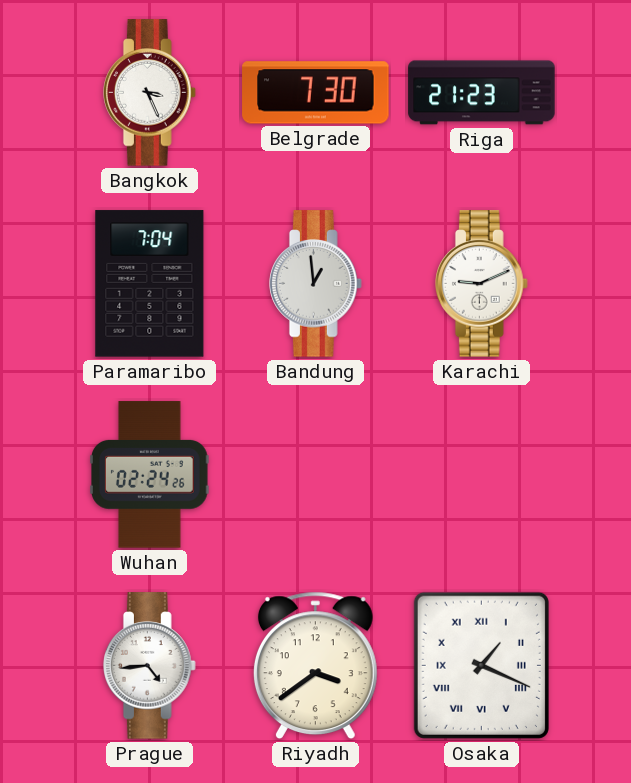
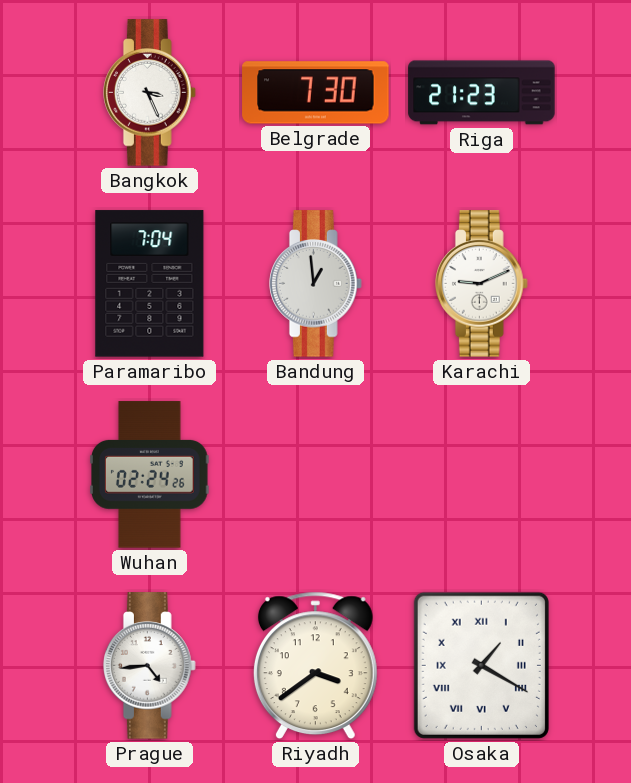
Osaka: 1:19 -> 1:20 (481, 665)
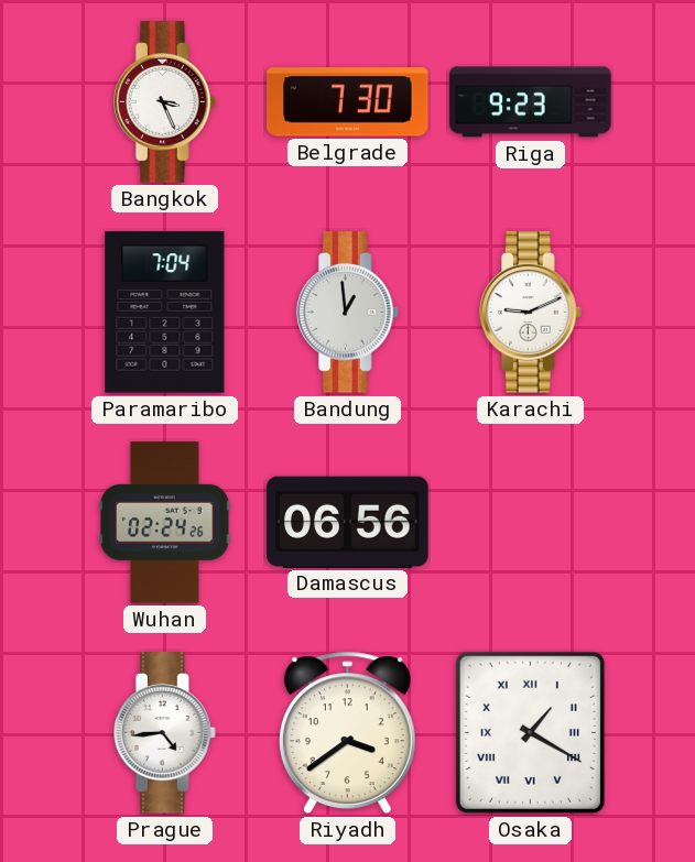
Riga: 21:23 -> 9:23 (531, 102)
Damascus: none -> 06:56 (348, 522)
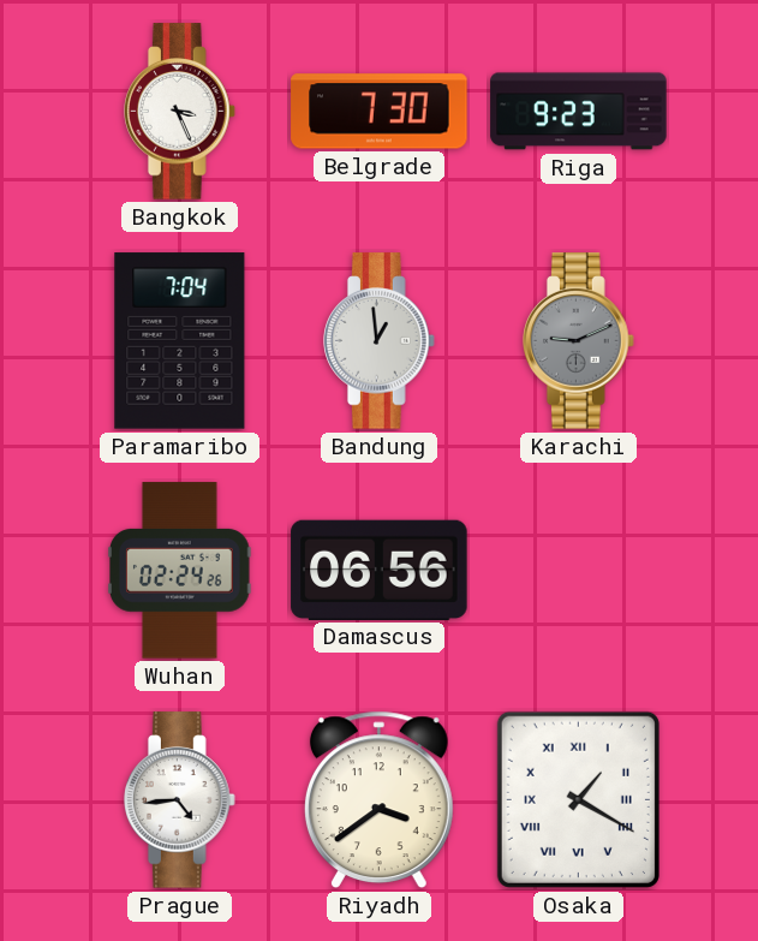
Karachi dial: white -> grey (579, 341)
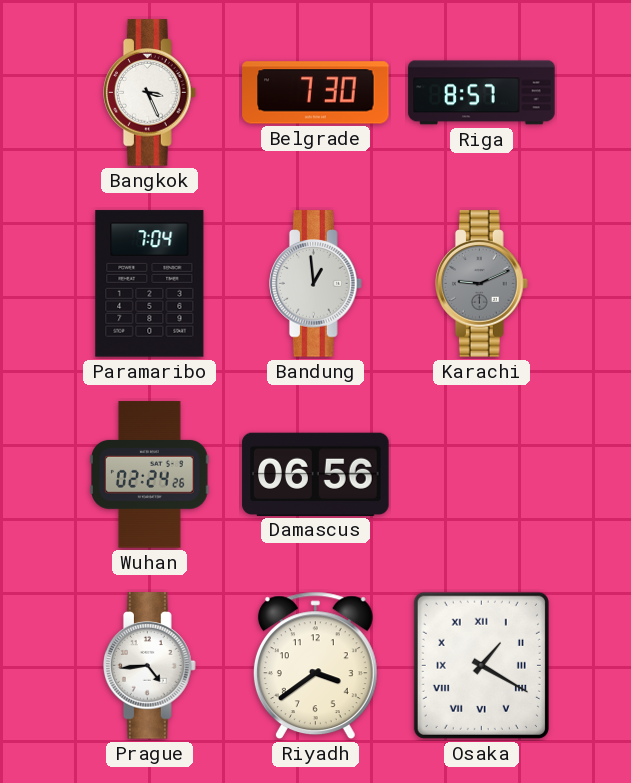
Riga: 9:23 -> 8:57 (482, 93)
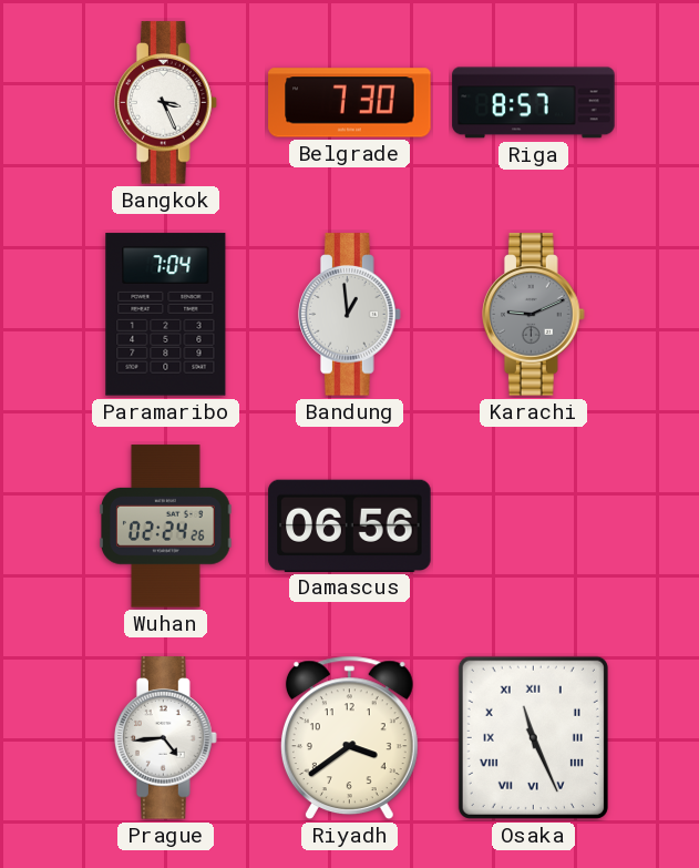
Osaka: 1:20 -> 11:26 (533, 737)
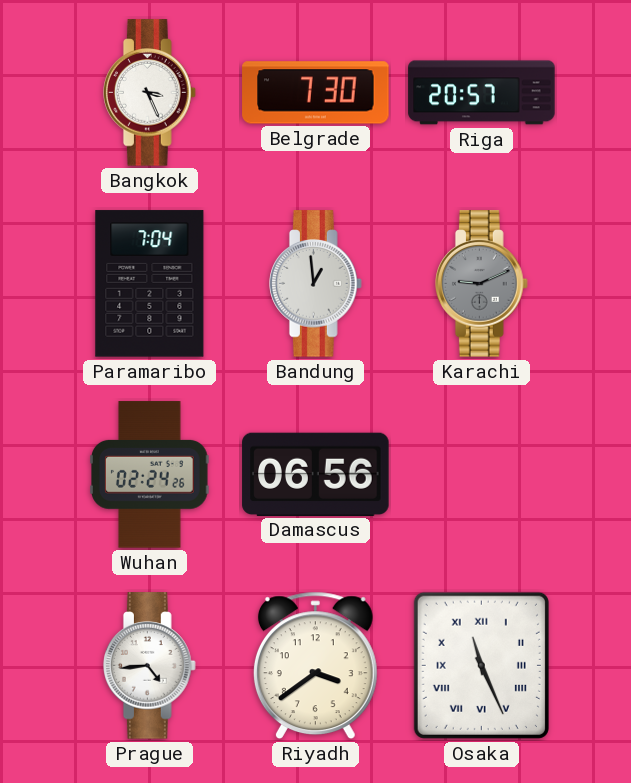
Riga: 8:57 -> 20:57 (482, 93)
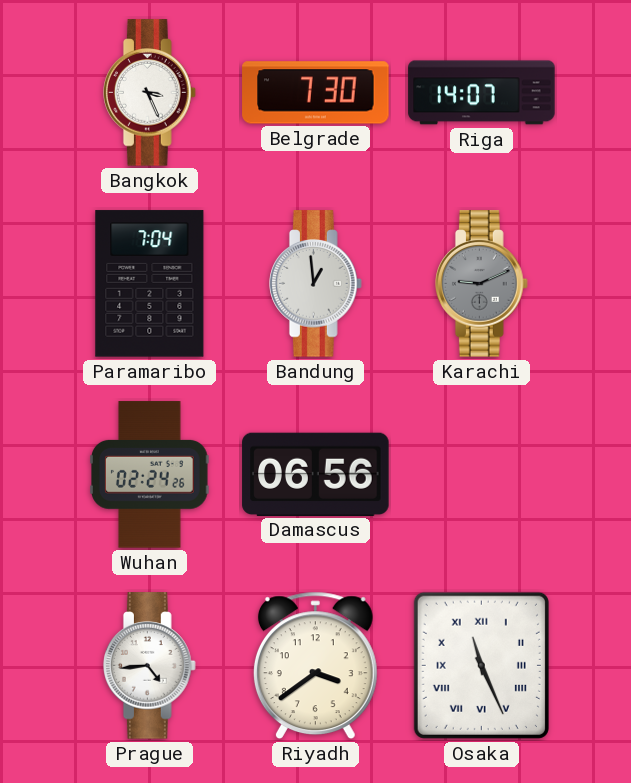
Riga: 20:57 -> 14:07 (482, 93)
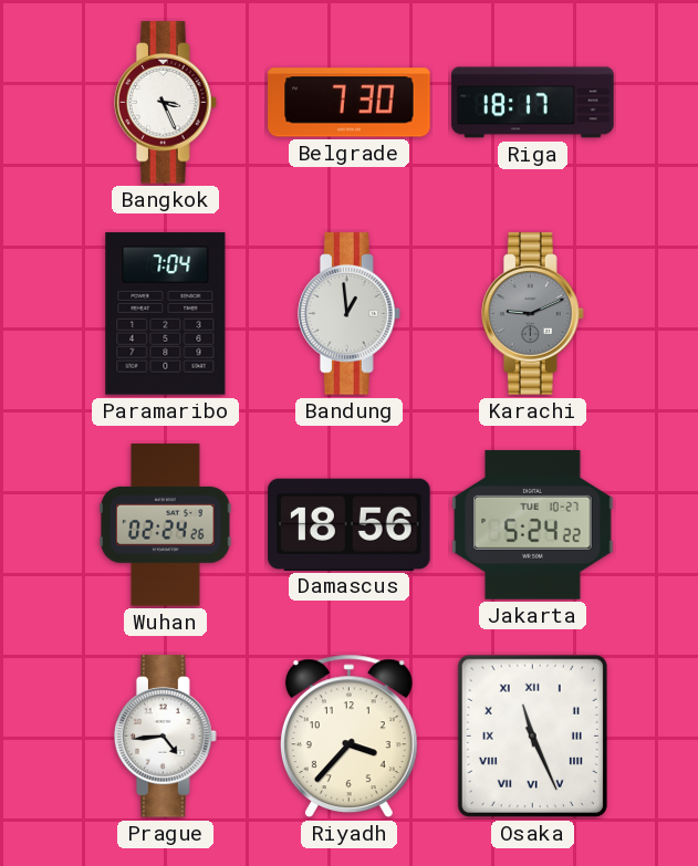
Riga: 14:07 -> 18:17 (533, 103)
Damascus: 06:56 -> 18:56 (350, 524)
Jakarta: none -> 5:24 (533, 524)
Riyadh: 3:39 -> 3:37 (348, 737)
